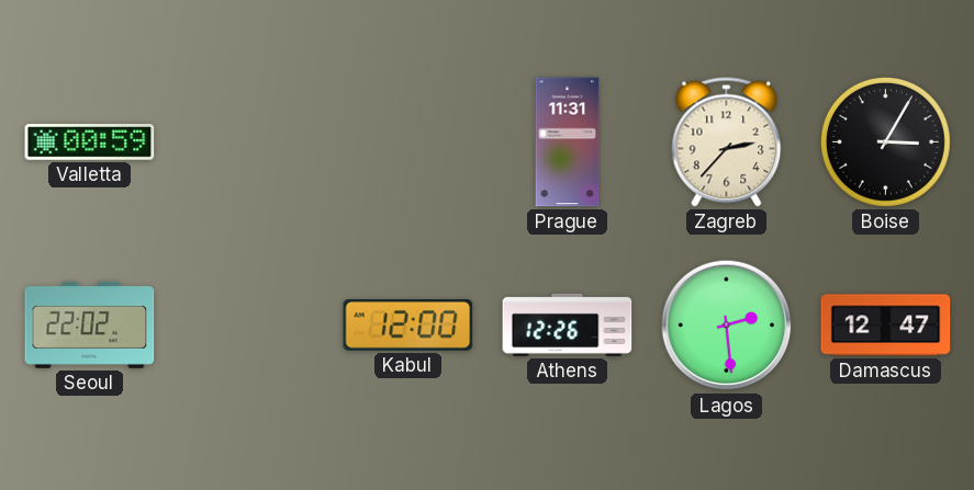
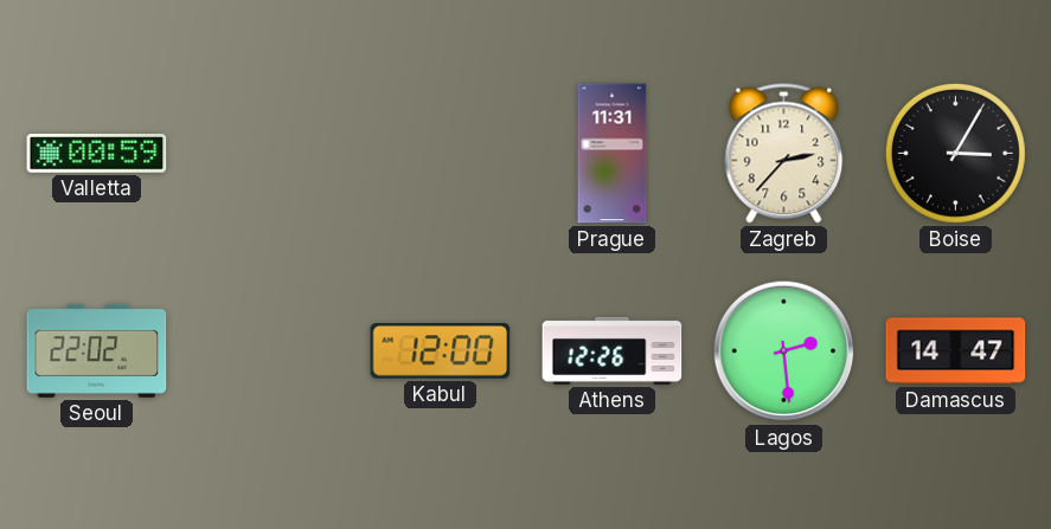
Damascus: 12:47 -> 14:47 (956, 351)
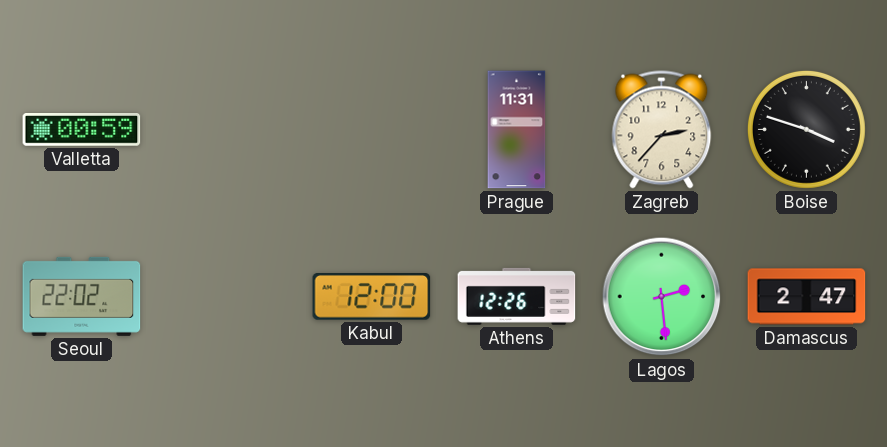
Boise: 3:05 -> 3:48 (806, 129)
Damascus: 14:47 -> 2:47 (807, 297)
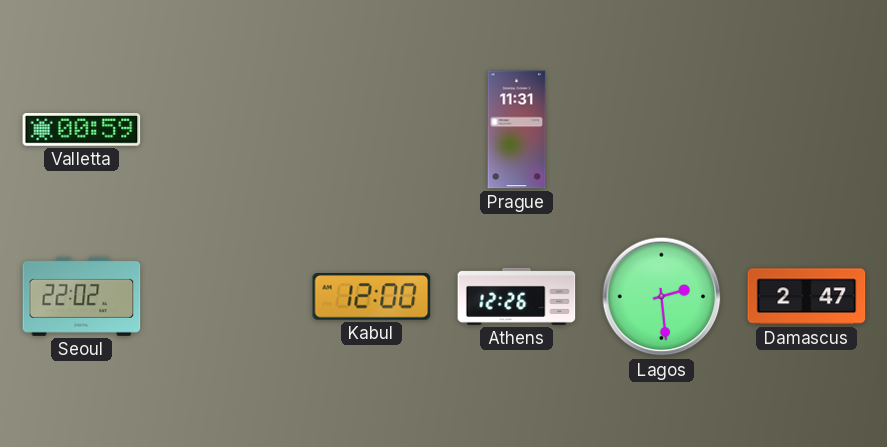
Zagreb: 2:37 -> none (662, 130)
Boise: 3:48 -> none (806, 129)
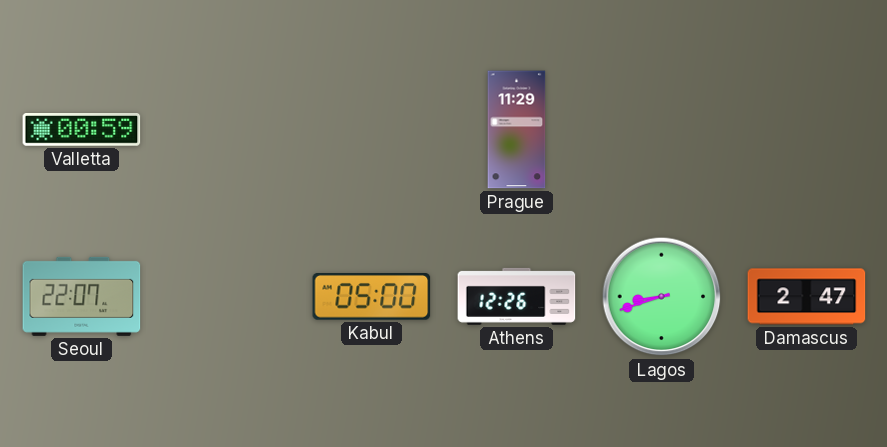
Prague: 11:31 -> 11:29 (517, 130)
Seoul: 22:02 -> 22:07 (82, 296)
Kabul: 12:00 -> 05:00 (372, 297)
Lagos: 2:29 -> 8:42 (662, 297)
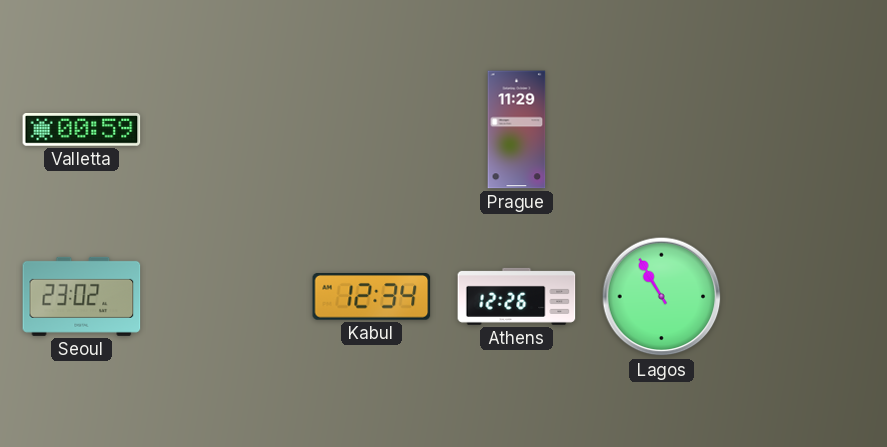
Seoul: 22:07 -> 23:02 (82, 296)
Kabul: 05:00 -> 12:34 (372, 297)
Lagos: 8:42 -> 10:55 (662, 297)
Damascus: 2:47 -> none (807, 297)
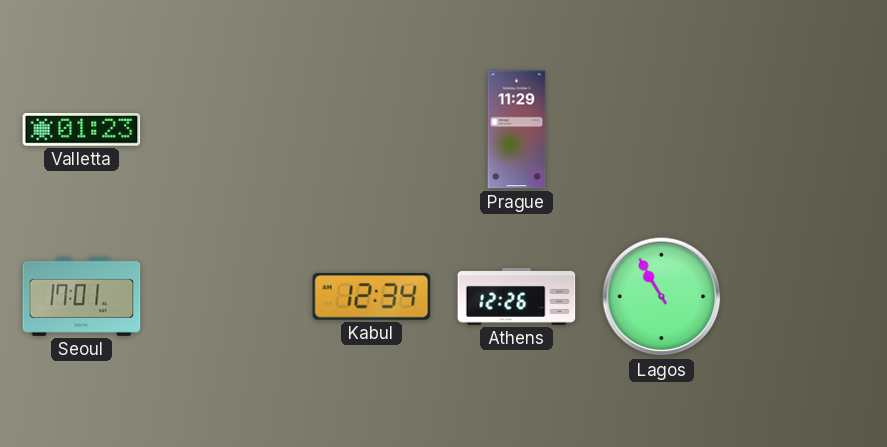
Valletta: 00:59 -> 01:23 (82, 130)
Seoul: 23:02 -> 17:01 (82, 296)
